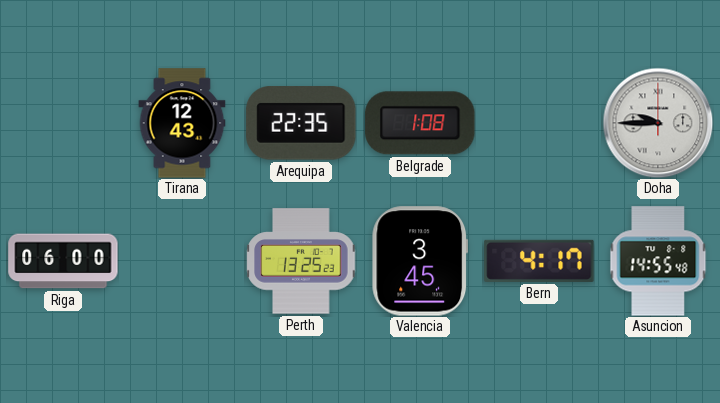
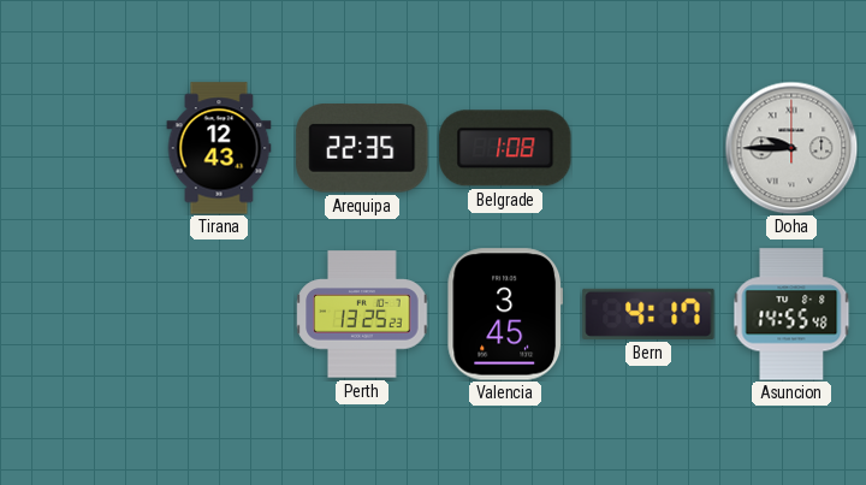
Riga: 06:00 -> none (63, 261)
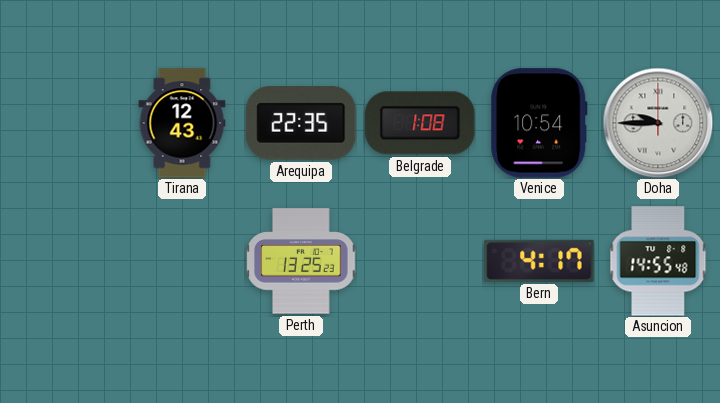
Venice: none -> 10:54 (539, 123)
Valencia: 3:45 -> none (505, 314)
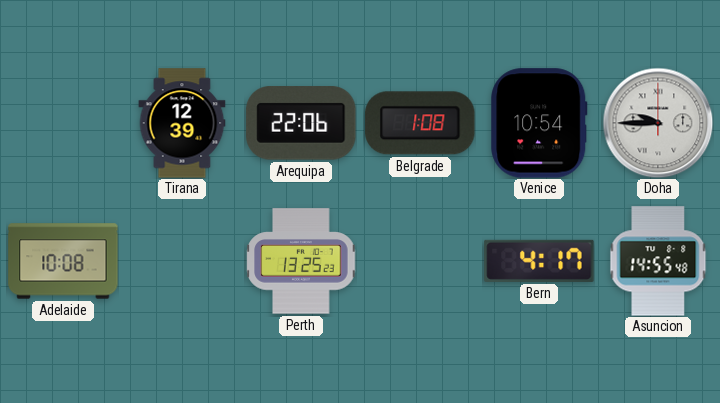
Tirana: 12:43 -> 12:39 (182, 123)
Arequipa: 22:35 -> 22:06 (301, 123)
Adelaide: none -> 10:08 (63, 261)
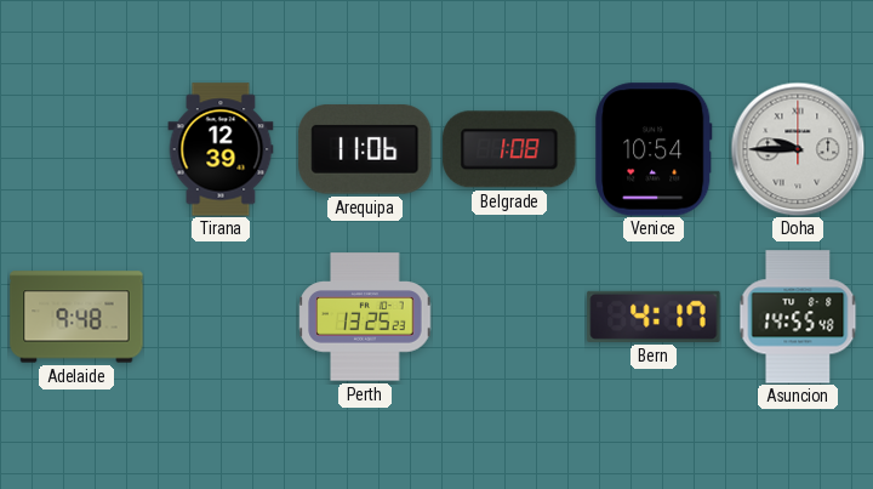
Arequipa: 22:06 -> 11:06 (365, 149)
Adelaide: 10:08 -> 9:48 (76, 317)
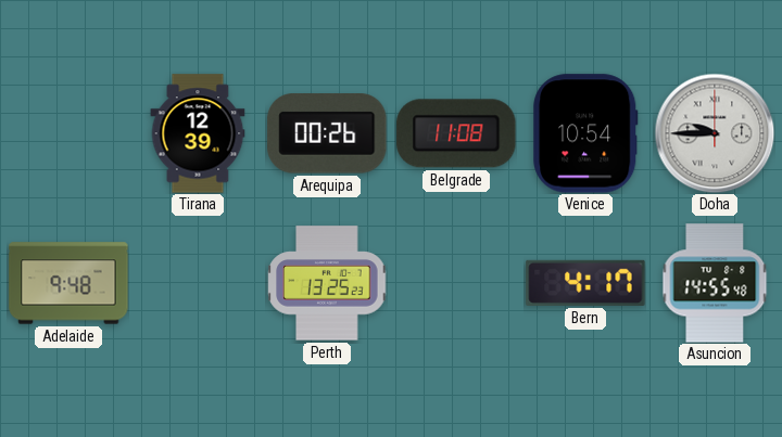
Arequipa: 11:06 -> 00:26 (327, 133)
Belgrade: 1:08 -> 11:08 (456, 133)
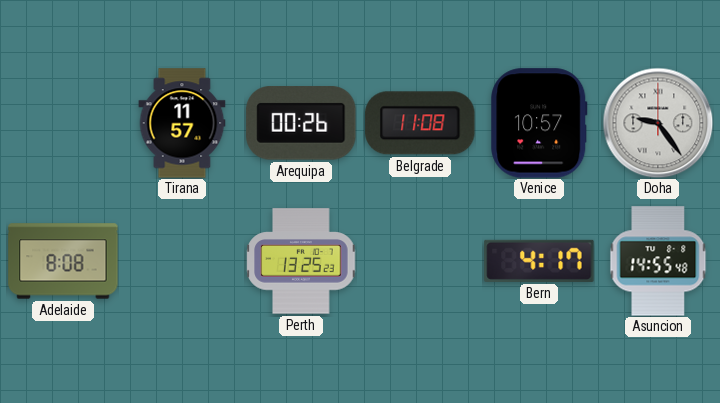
Tirana: 12:39 -> 11:57 (182, 123)
Venice: 10:54 -> 10:57 (539, 123)
Doha: 9:45 -> 9:24 (658, 123)
Adelaide: 9:48 -> 8:08 (63, 261)
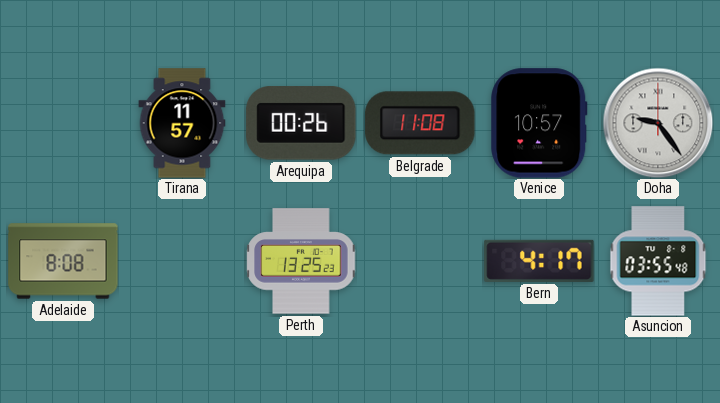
Asuncion: 14:55 -> 03:55 (658, 261)
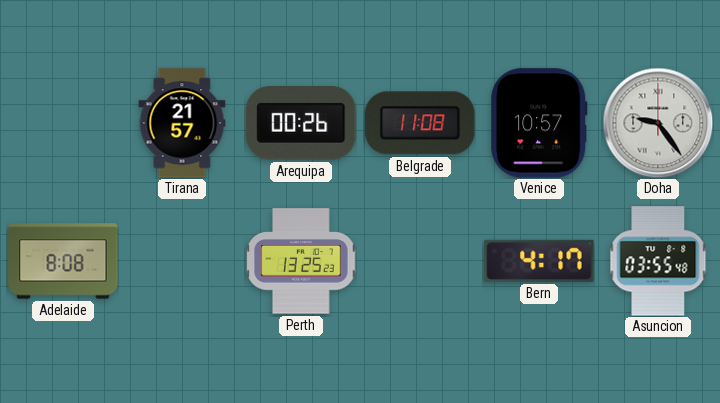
Tirana: 11:57 -> 21:57 (182, 123)
